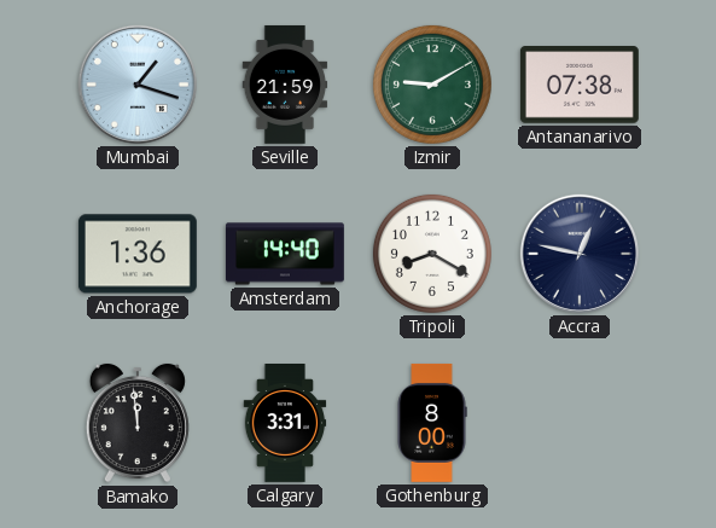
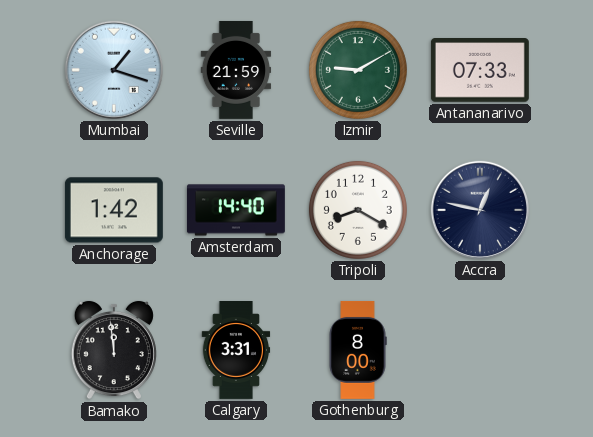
Antananarivo: 07:38 -> 07:33 (480, 70)
Anchorage: 1:36 -> 1:42 (114, 210)
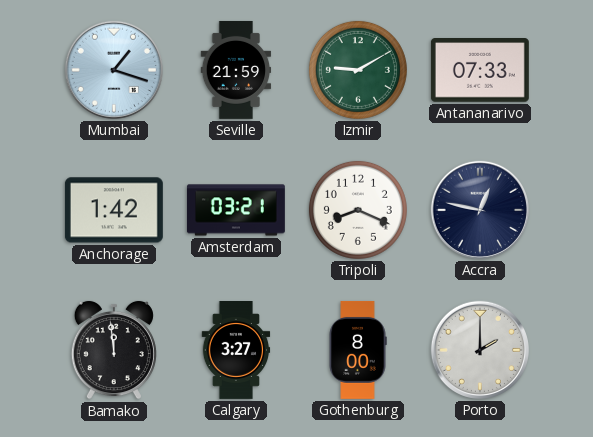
Amsterdam: 14:40 -> 03:21 (236, 210)
Tripoli: 8:20 -> 8:19 (358, 210)
Calgary: 3:31 -> 3:27 (236, 351)
Porto: none -> 2:00 (480, 350)
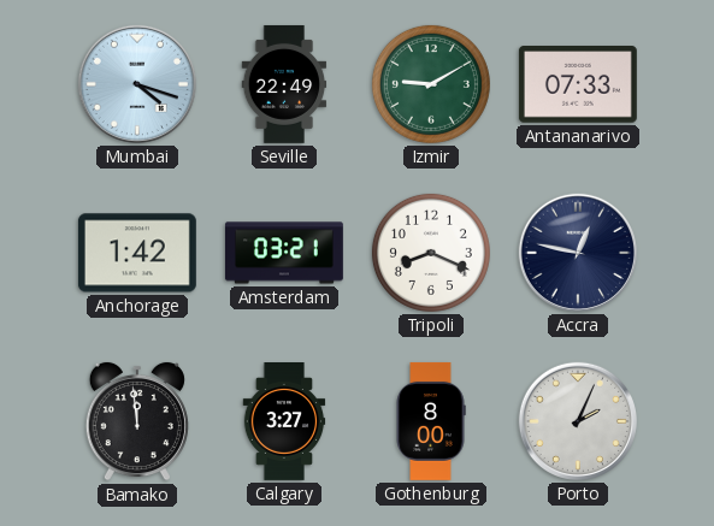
Mumbai: 1:18 -> 4:18 (137, 84)
Seville: 21:59 -> 22:49 (284, 84)
Porto: 2:00 -> 2:04 (578, 421)
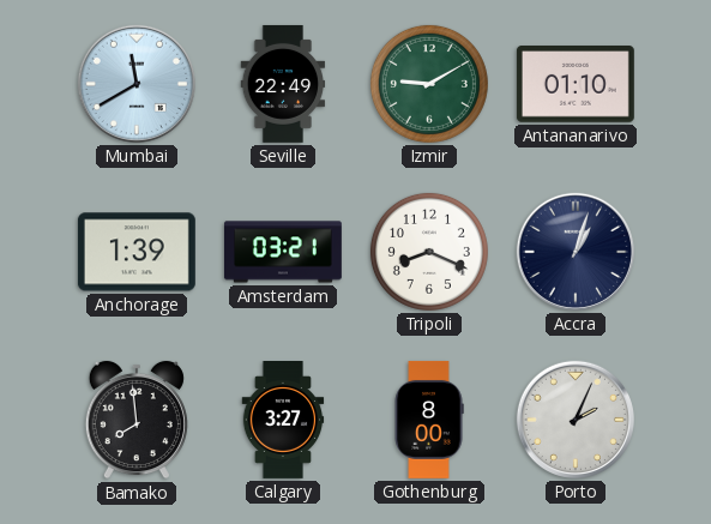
Mumbai: 4:18 -> 11:40 (137, 84)
Antananarivo: 07:33 -> 01:10 (576, 84)
Anchorage: 1:42 -> 1:39 (137, 252)
Accra: 12:47 -> 1:03 (576, 252)
Bamako: 11:59 -> 7:59 (137, 420)
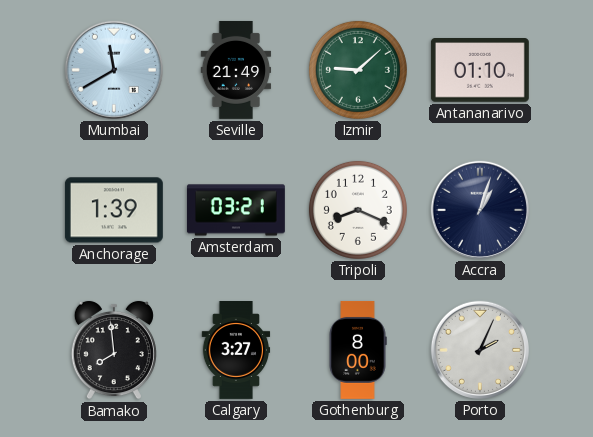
Seville: 22:49 -> 21:49 (236, 70)
Izmir: 9:10 -> 9:08 (358, 70)
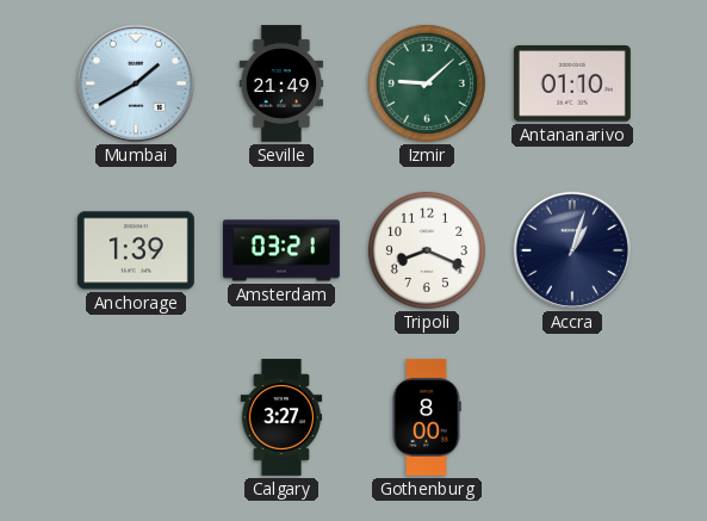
Mumbai: 11:40 -> 1:40 (136, 83)
Bamako: 7:59 -> none (114, 350)
Porto: 2:04 -> none (480, 350)
